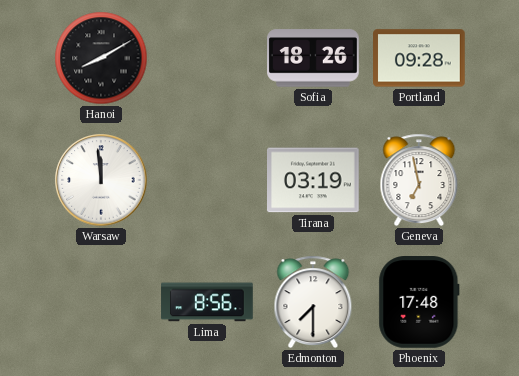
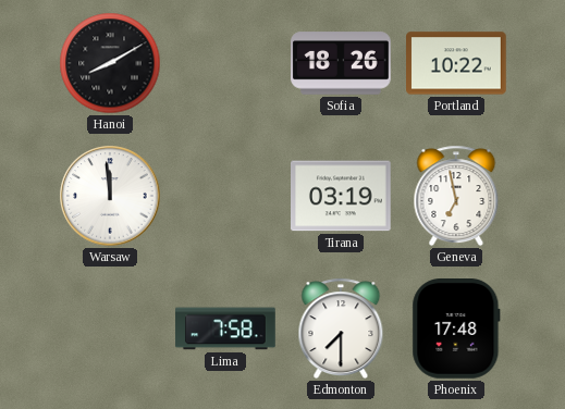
Portland: 09:28 -> 10:22 (457, 63)
Lima: 8:56 -> 7:58 (225, 329)
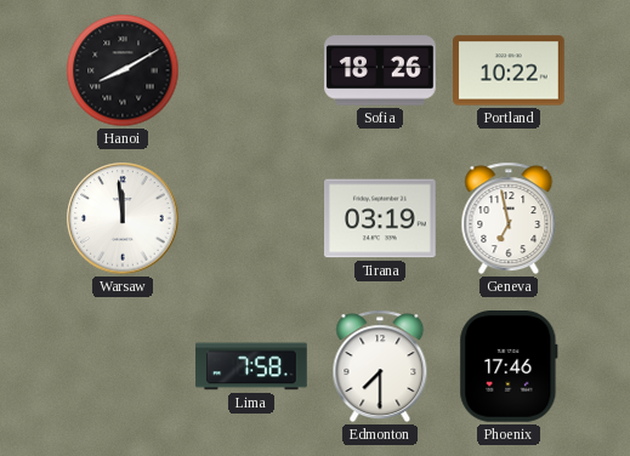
Phoenix: 17:48 -> 17:46 (509, 367)
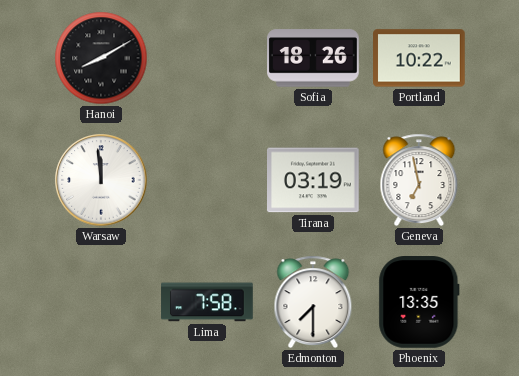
Phoenix: 17:46 -> 13:35 (419, 303)
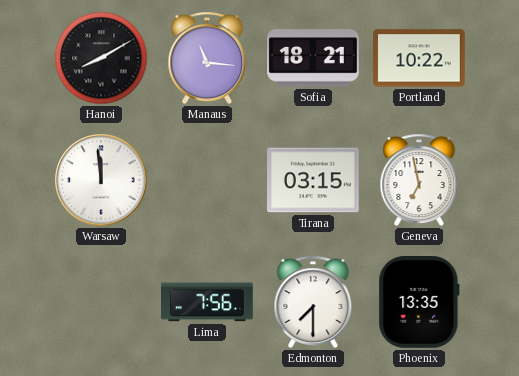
Manaus: none -> 11:16 (207, 58)
Sofia: 18:26 -> 18:21 (313, 58)
Tirana: 03:19 -> 03:15 (314, 180)
Lima: 7:58 -> 7:56 (207, 302)
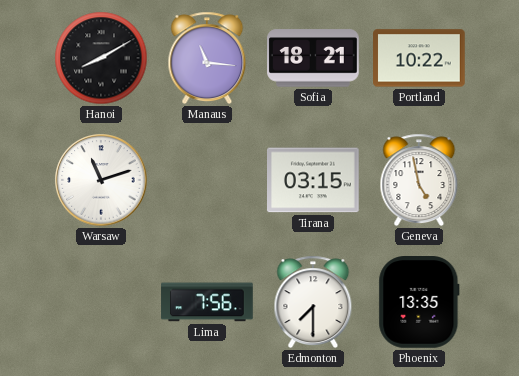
Warsaw: 11:59 -> 11:12 (101, 180)
Geneva: 6:58 -> 4:58 (419, 180)
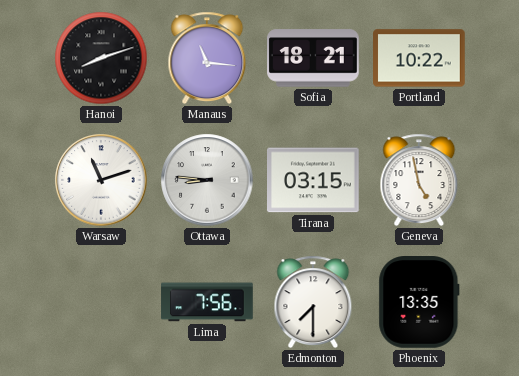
Hanoi: 8:10 -> 8:12 (101, 58)
Ottawa: none -> 8:46 (207, 180)
